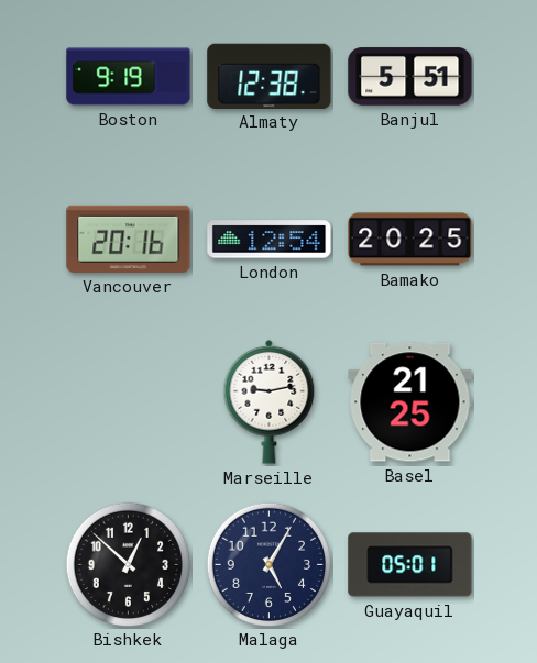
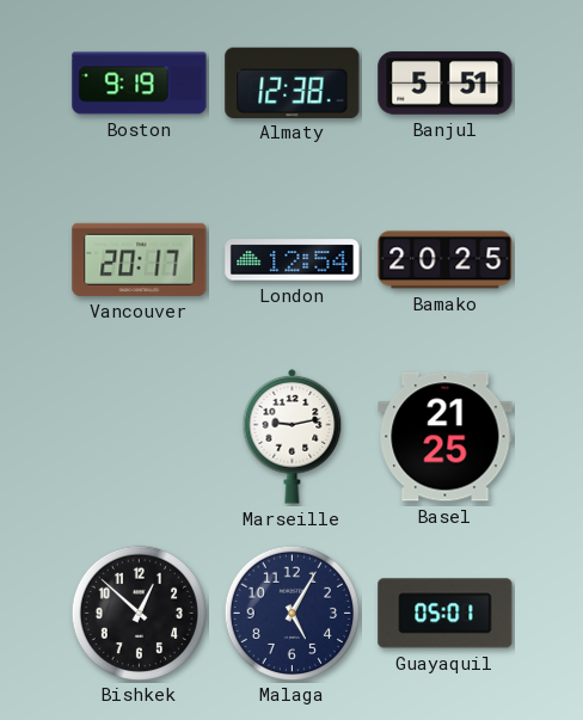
Vancouver: 20:16 -> 20:17 (140, 259)
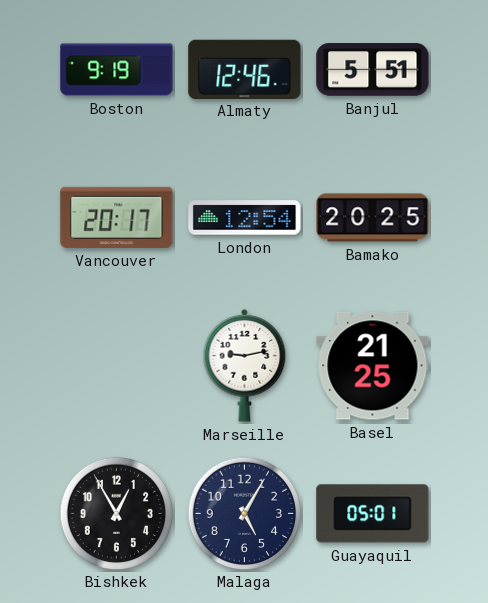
Almaty: 12:38 -> 12:46 (245, 69)
Bishkek: 12:52 -> 12:55 (116, 513)
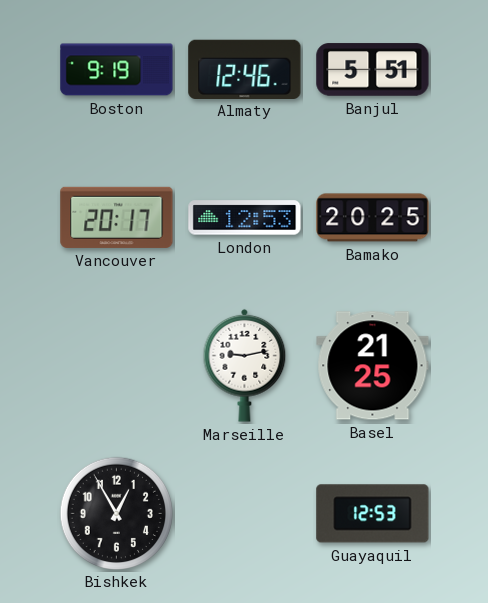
London: 12:54 -> 12:53 (245, 218)
Malaga: 5:05 -> none (244, 513)
Guayaquil: 05:01 -> 12:53 (373, 514)
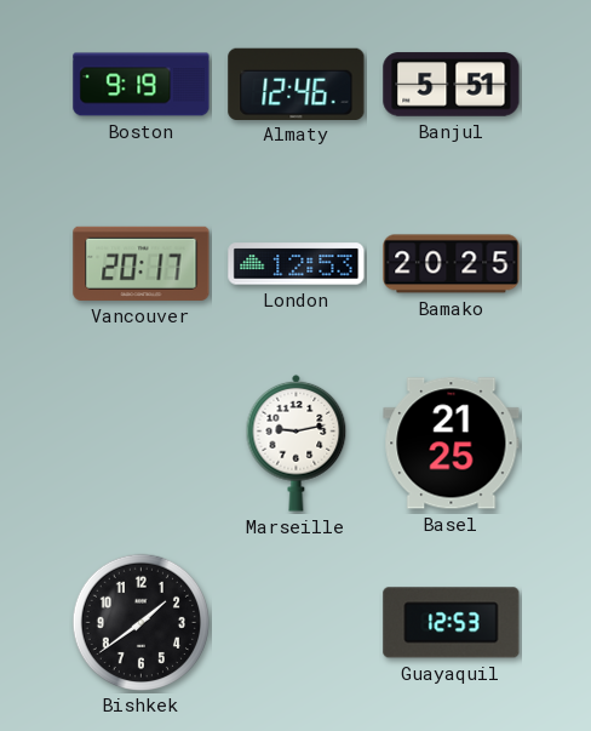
Bishkek: 12:55 -> 1:39 (140, 622)
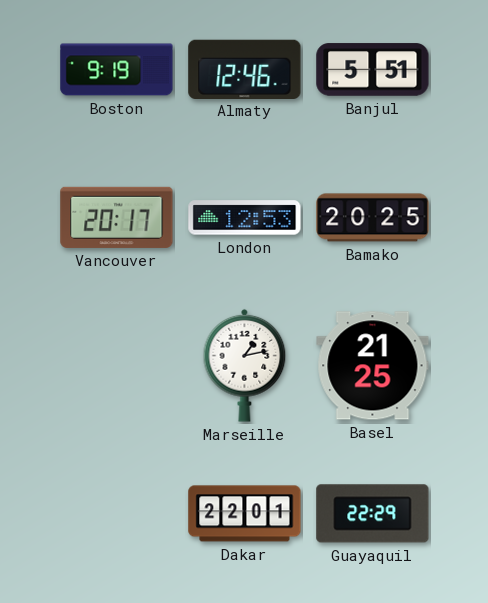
Marseille: 9:13 -> 1:13 (245, 365)
Bishkek: 1:39 -> none (140, 622)
Dakar: none -> 22:01 (245, 514)
Guayaquil: 12:53 -> 22:29 (373, 514)
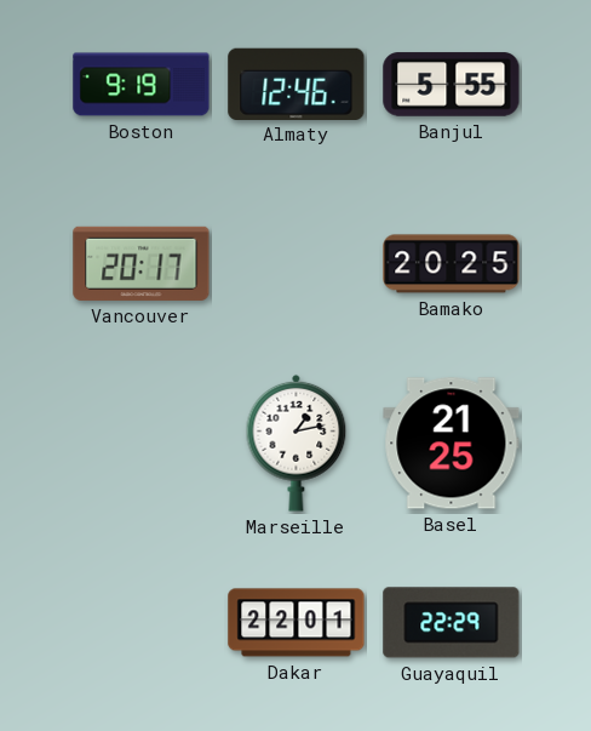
Banjul: 5:51 -> 5:55 (452, 85)
London: 12:53 -> none (245, 218)
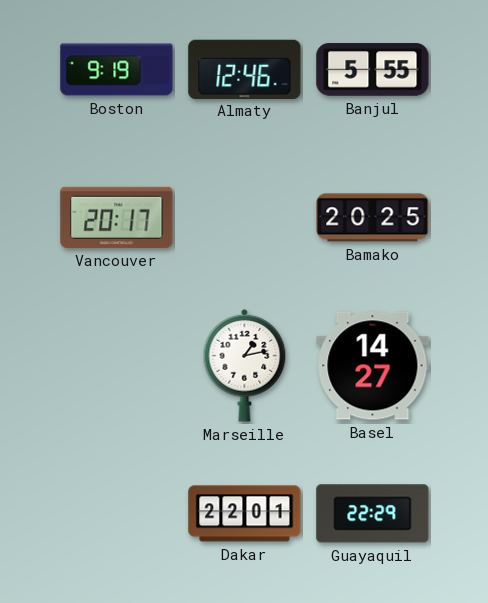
Basel: 21:25 -> 14:27 (373, 366)
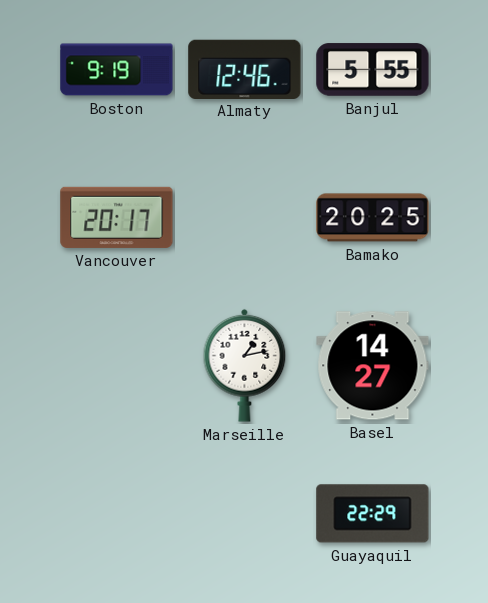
Dakar: 22:01 -> none (245, 514)
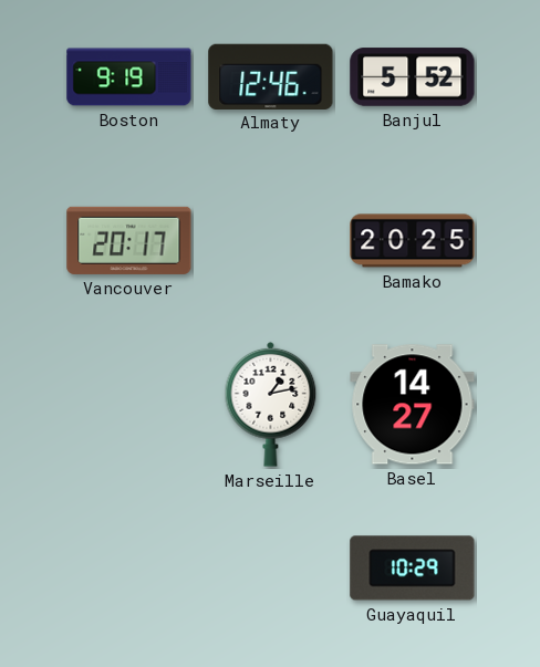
Banjul: 5:55 -> 5:52 (413, 77)
Guayaquil: 22:29 -> 10:29 (413, 569)
